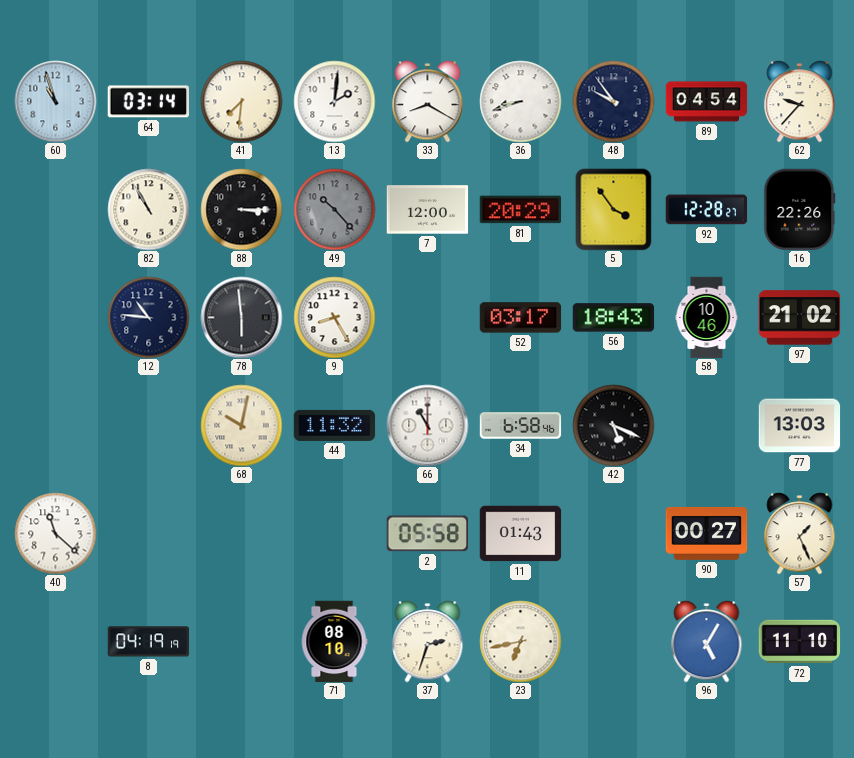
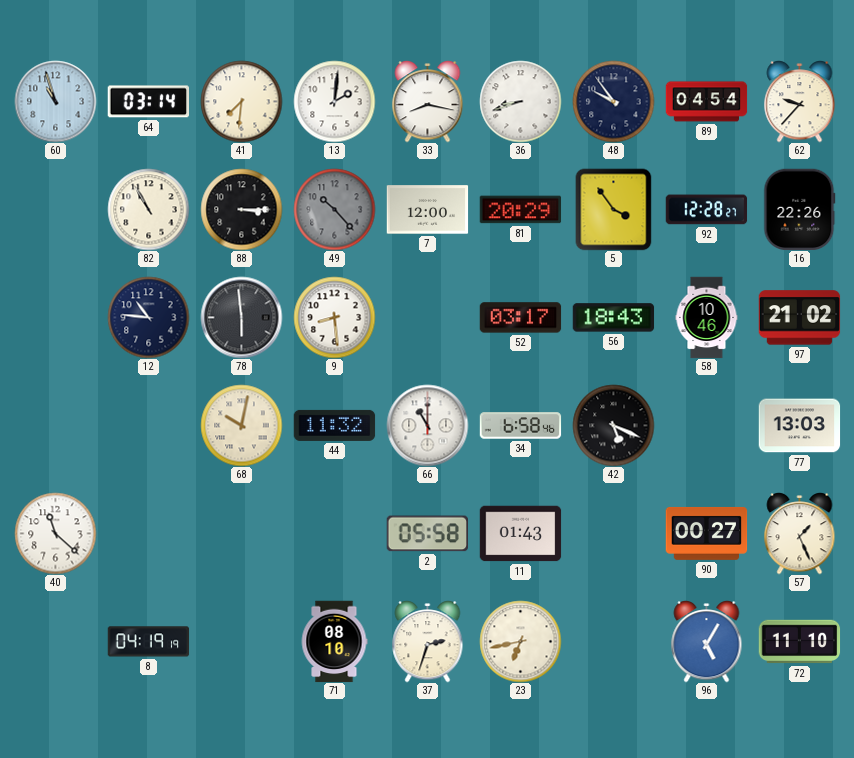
33: 8:20 -> 8:17 (428, 102)
9: 8:25 -> 8:29 (334, 317)
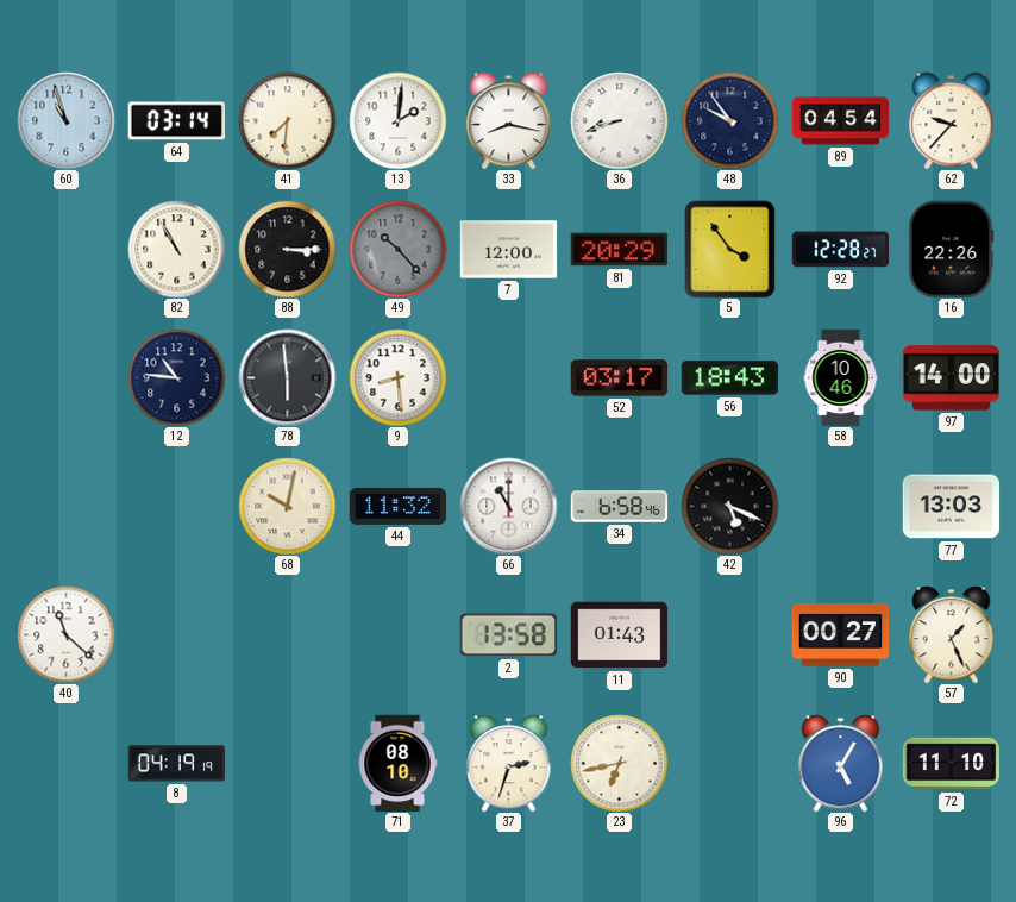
97: 21:02 -> 14:00 (951, 378)
2: 05:58 -> 13:58 (508, 635)
